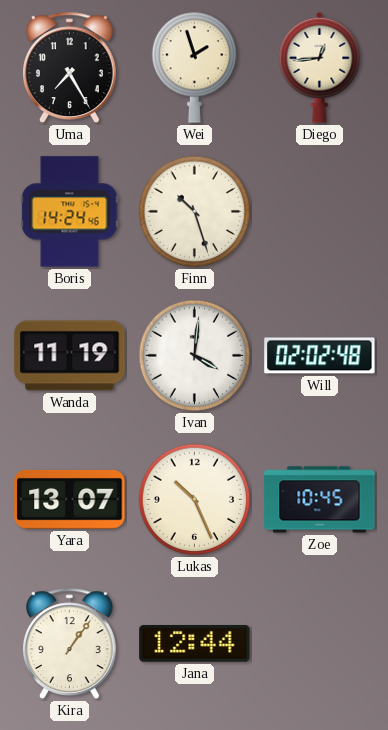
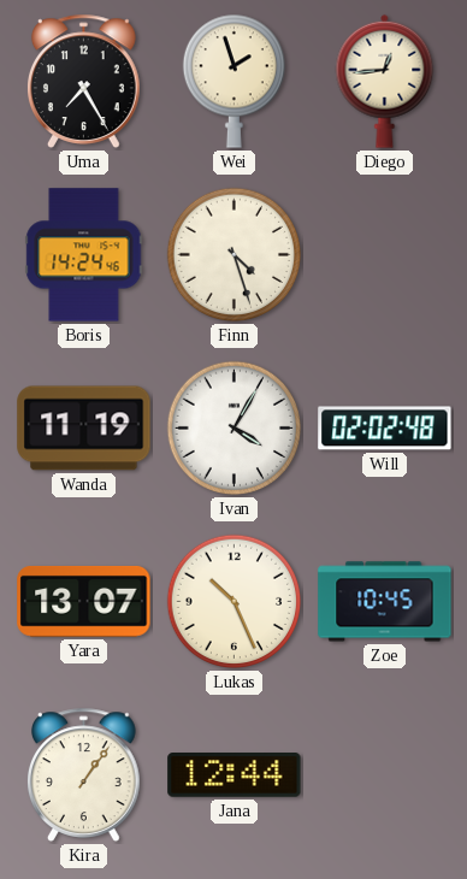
Finn: 10:27 -> 4:27 (235, 255)
Ivan: 4:01 -> 4:05 (235, 429)
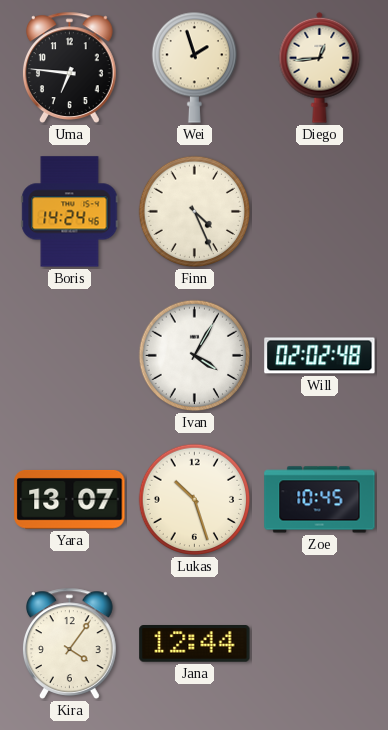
Uma: 7:25 -> 6:46 (70, 67)
Finn: 4:27 -> 4:26 (195, 212)
Wanda: 11:19 -> none (84, 429)
Lukas: 10:26 -> 10:27 (195, 500)
Kira: 1:06 -> 4:06 (70, 643)
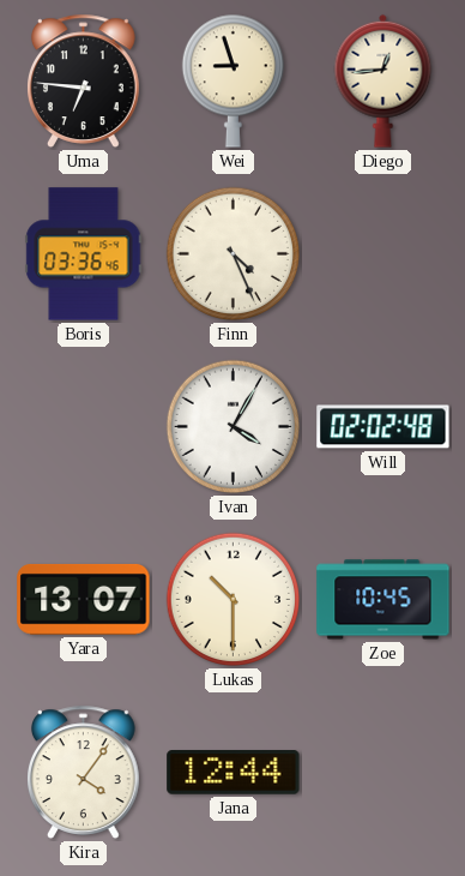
Wei: 1:57 -> 8:57 (232, 80)
Boris: 14:24 -> 03:36 (84, 254)
Lukas: 10:27 -> 10:30 (234, 600)
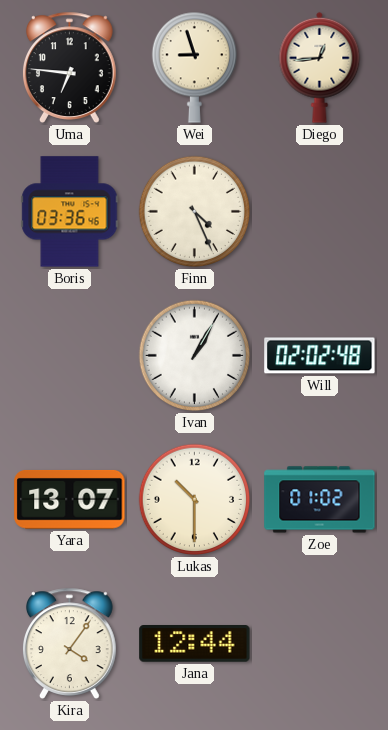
Ivan: 4:05 -> 1:05 (195, 356)
Zoe: 10:45 -> 01:02 (320, 500)
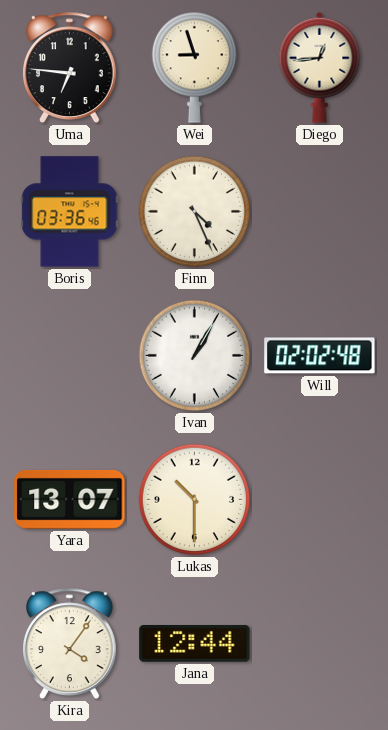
Zoe: 01:02 -> none (320, 500)
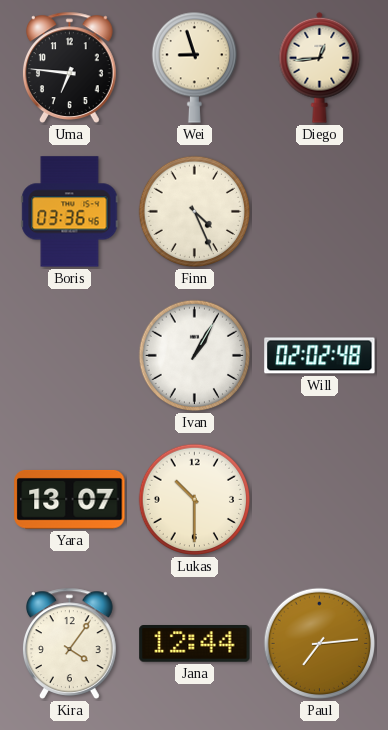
Paul: none -> 7:14 (320, 644)
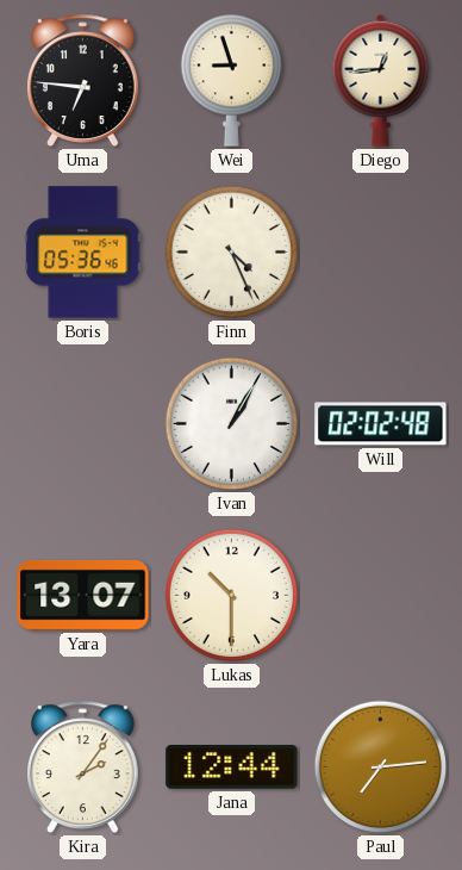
Boris: 03:36 -> 05:36 (83, 253)
Kira: 4:06 -> 2:06 (83, 766)
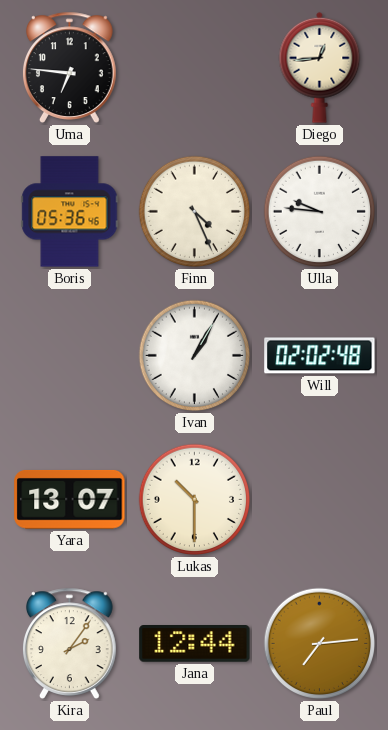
Wei: 8:57 -> none (231, 80)
Ulla: none -> 9:46 (320, 212)
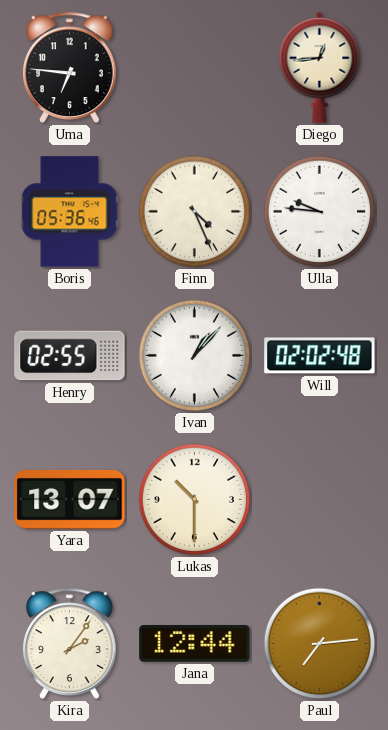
Henry: none -> 02:55 (70, 356)
Ivan: 1:05 -> 1:07 (195, 356)
